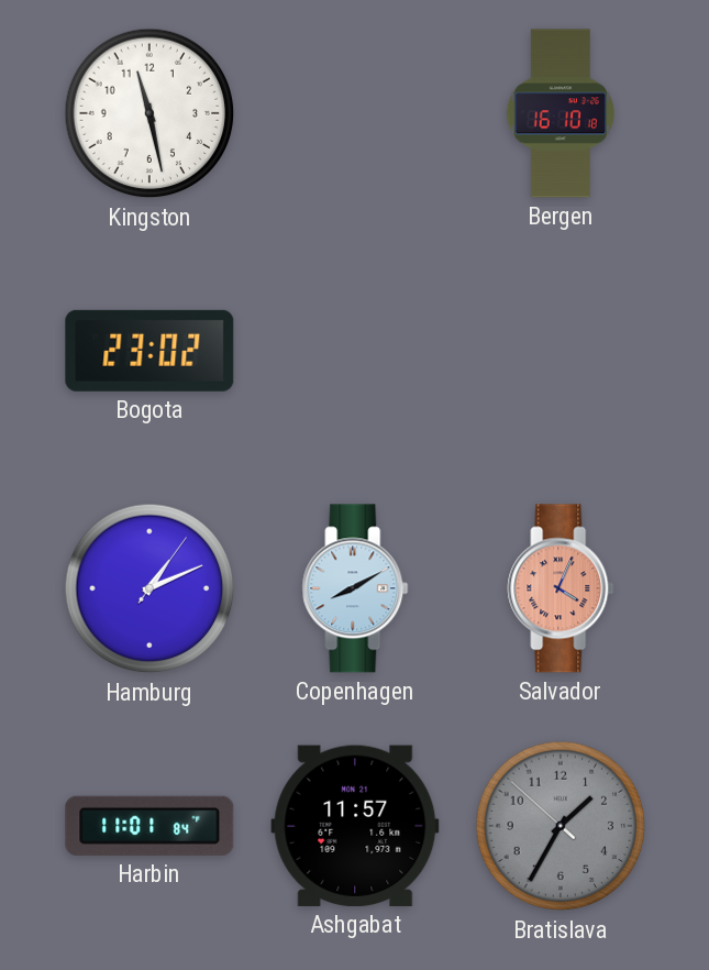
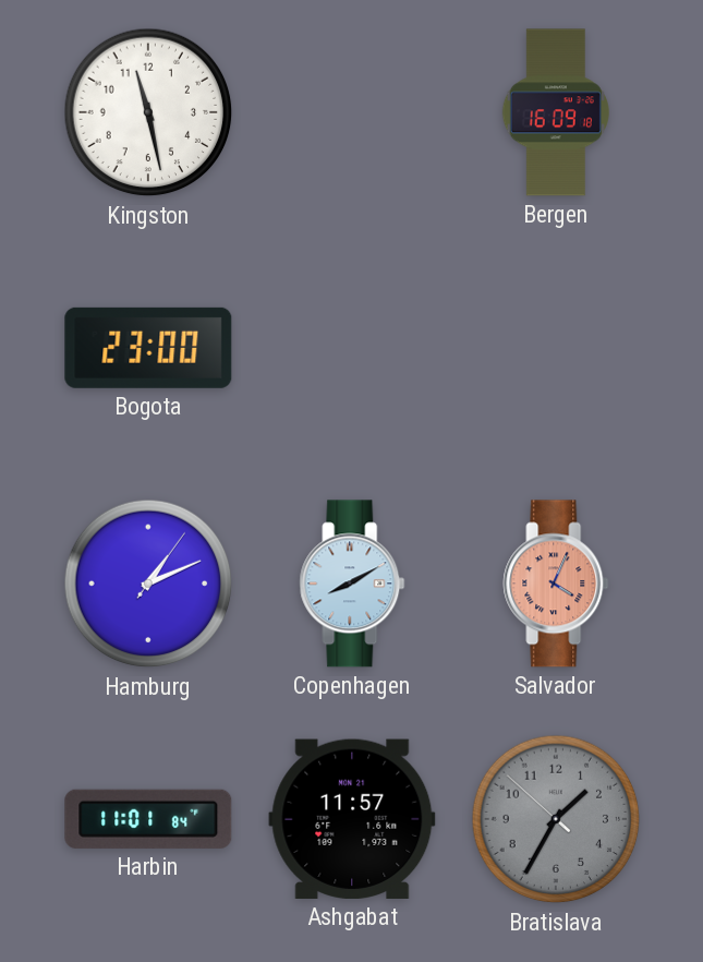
Bergen: 16:10 -> 16:09 (556, 112)
Bogota: 23:02 -> 23:00 (148, 348)
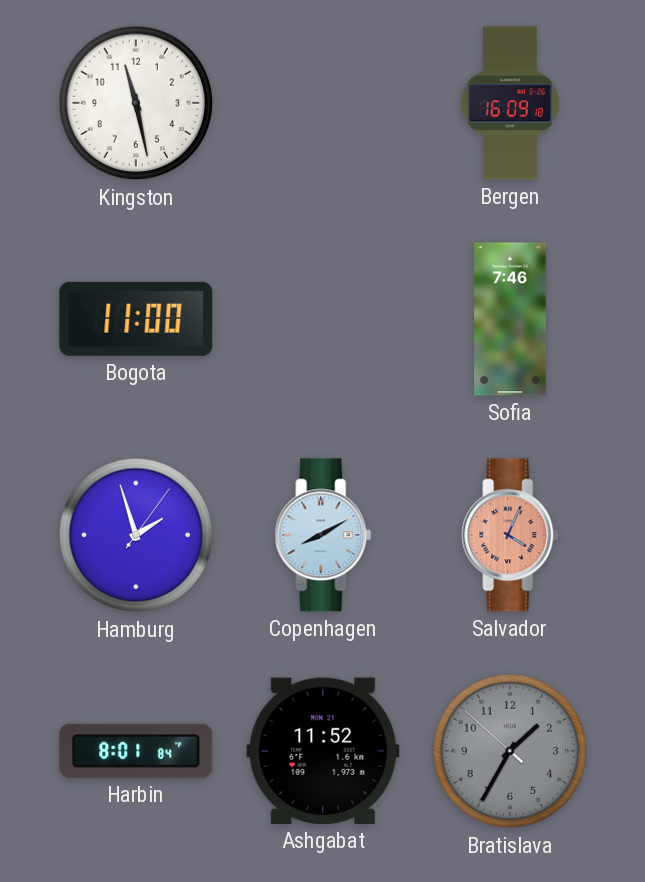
Bogota: 23:00 -> 11:00 (136, 319)
Sofia: none -> 7:46 (510, 319)
Hamburg: 1:11 -> 1:57 (136, 535)
Harbin: 11:01 -> 8:01 (136, 751)
Ashgabat: 11:57 -> 11:52 (323, 751)
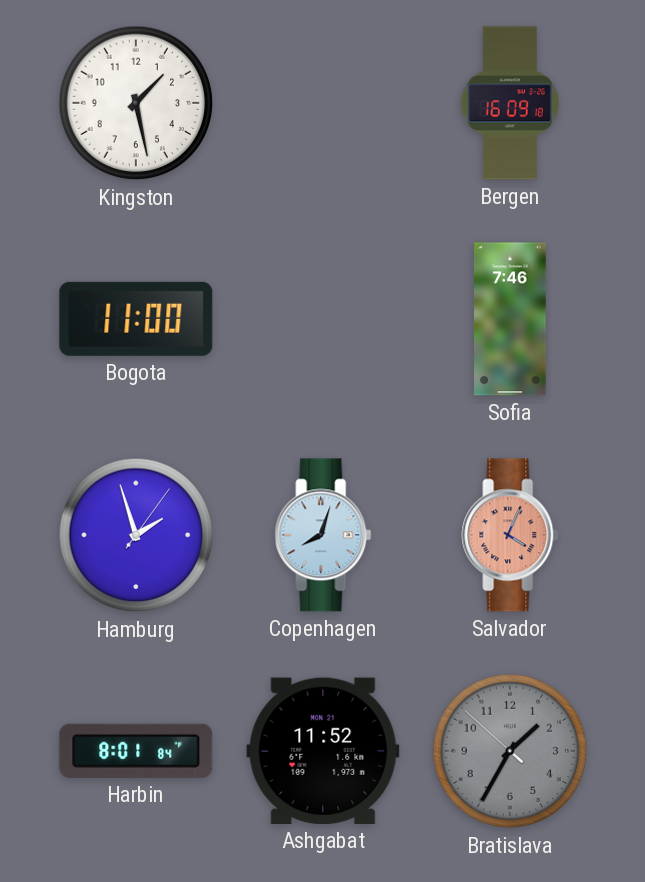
Kingston: 11:28 -> 1:28 (136, 103)
Copenhagen: 8:10 -> 8:03 (323, 535)
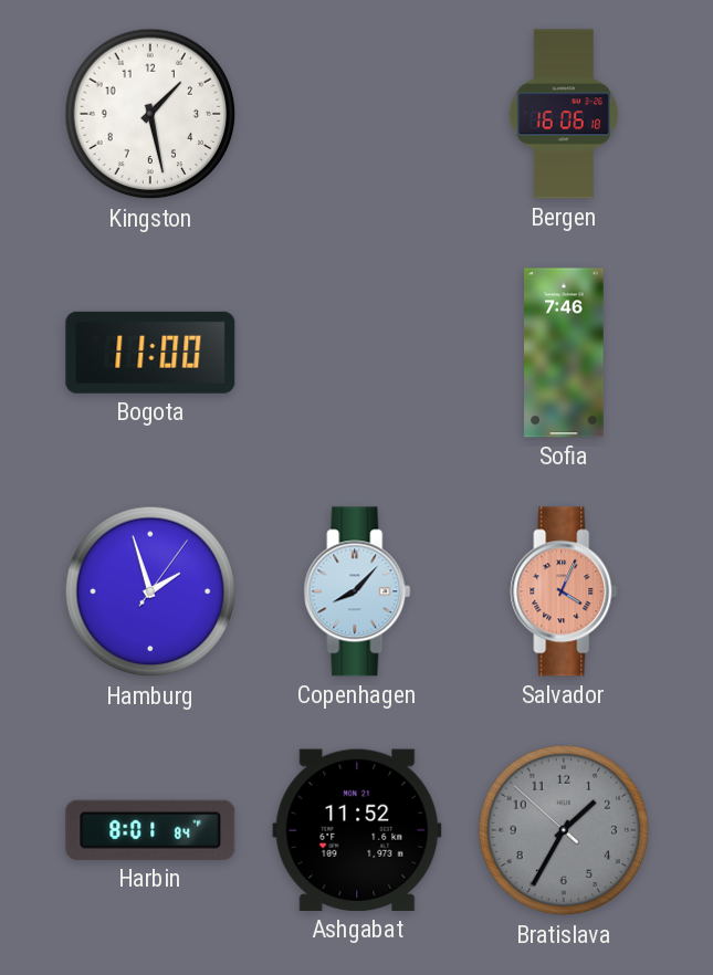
Bergen: 16:09 -> 16:06 (564, 114)
Copenhagen: 8:03 -> 8:07 (357, 591)
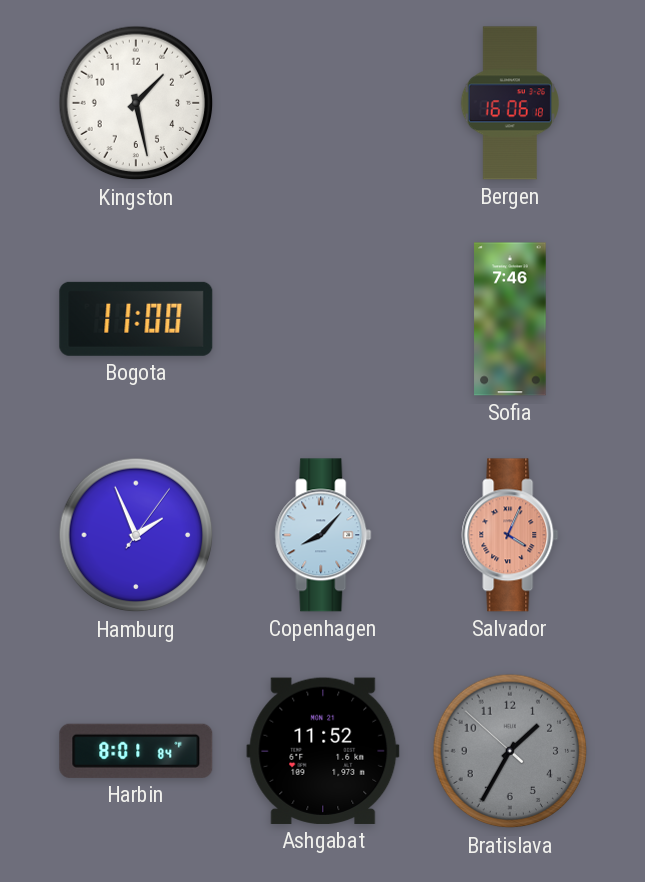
Hamburg: 1:57 -> 1:56 (136, 535)
